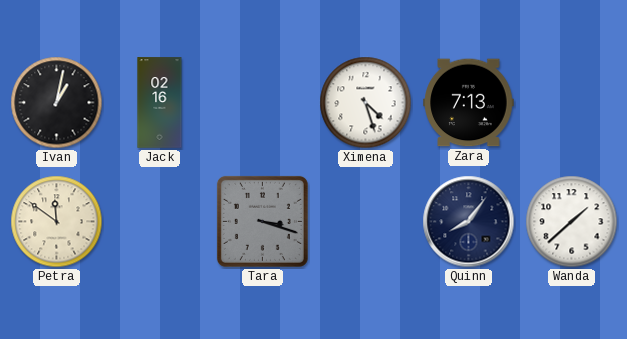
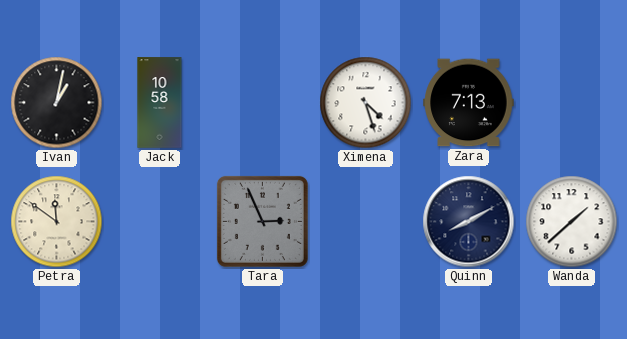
Jack: 02:16 -> 10:58 (160, 103)
Tara: 3:18 -> 2:56 (262, 221)
Quinn: 8:06 -> 8:10 (469, 222)
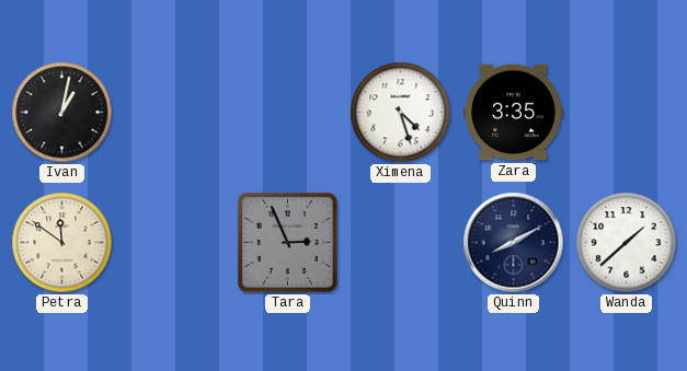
Jack: 10:58 -> none (160, 103)
Zara: 7:13 -> 3:35 (514, 113)
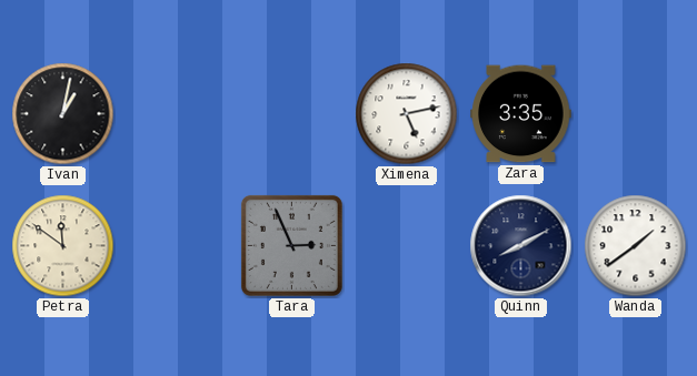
Ximena: 4:27 -> 5:13 (407, 114)
Wanda: 1:38 -> 1:39 (636, 246)
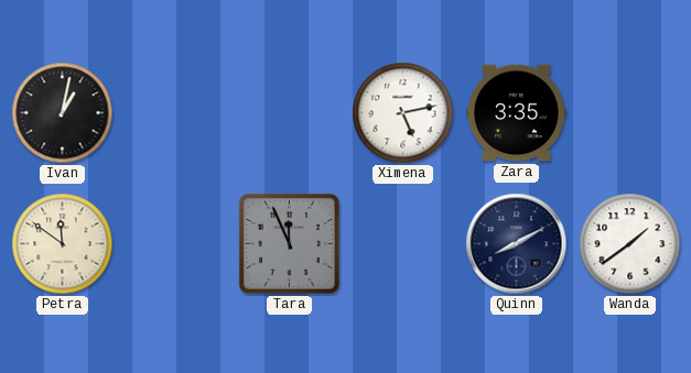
Tara: 2:56 -> 11:56 (289, 243)
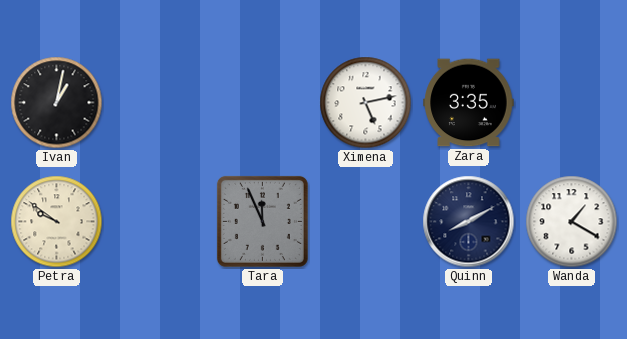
Petra: 11:51 -> 9:51 (57, 222)
Wanda: 1:39 -> 1:20 (572, 222)
